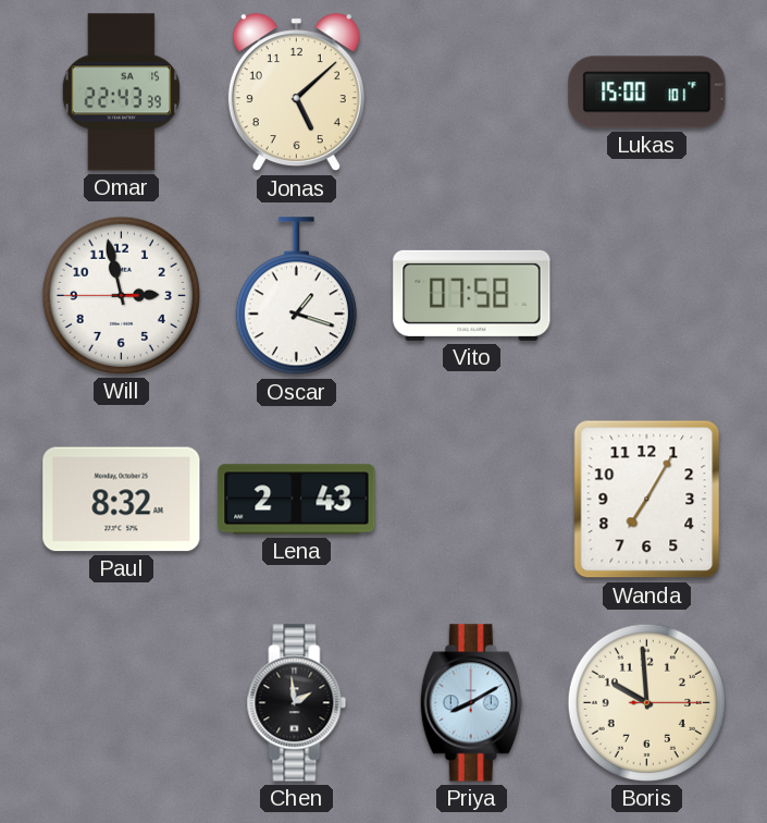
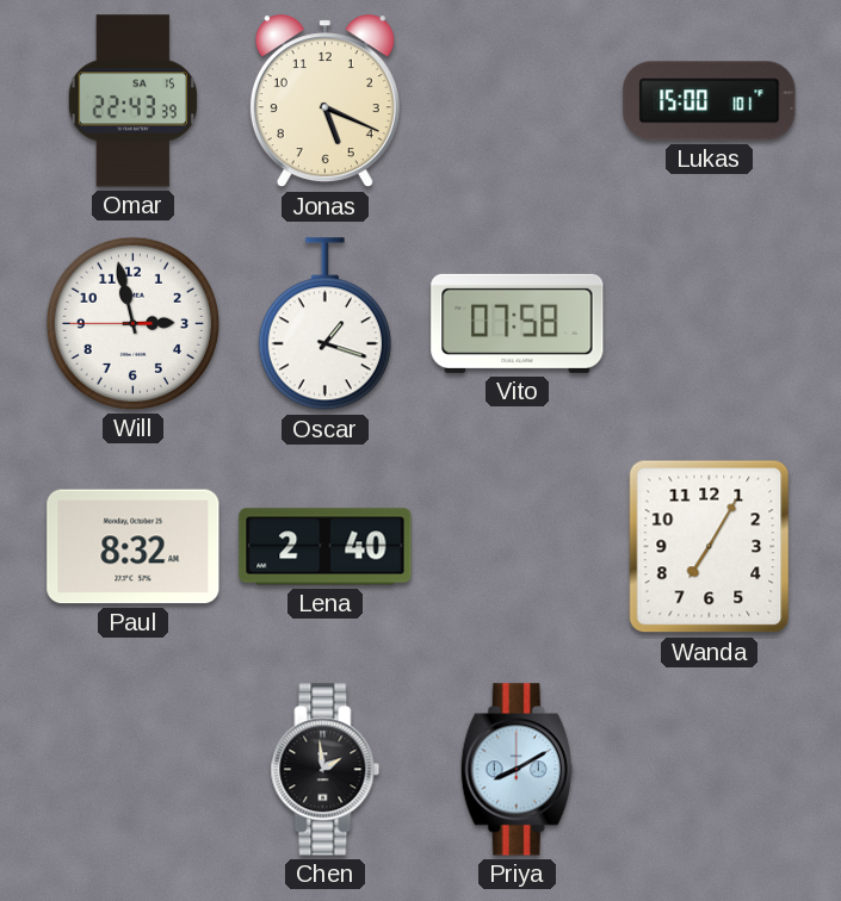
Jonas: 5:08 -> 5:19 (324, 101)
Lena: 2:43 -> 2:40 (326, 547)
Boris: 9:59 -> none (646, 702)
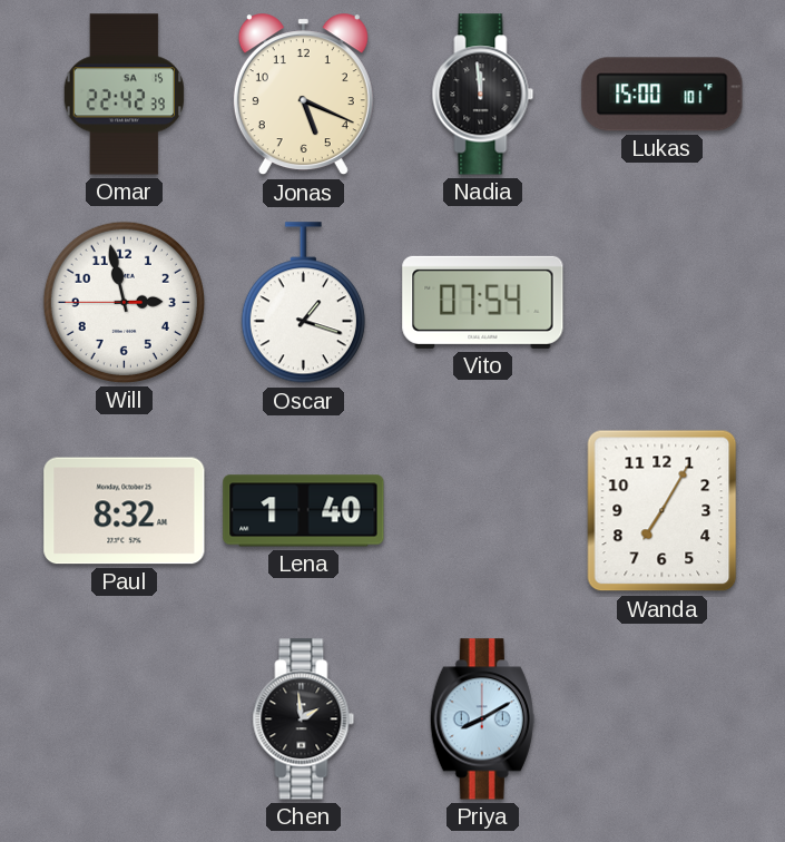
Omar: 22:43 -> 22:42 (124, 95)
Nadia: none -> 11:59 (483, 95)
Vito: 07:58 -> 07:54 (483, 302)
Lena: 2:40 -> 1:40 (304, 511)
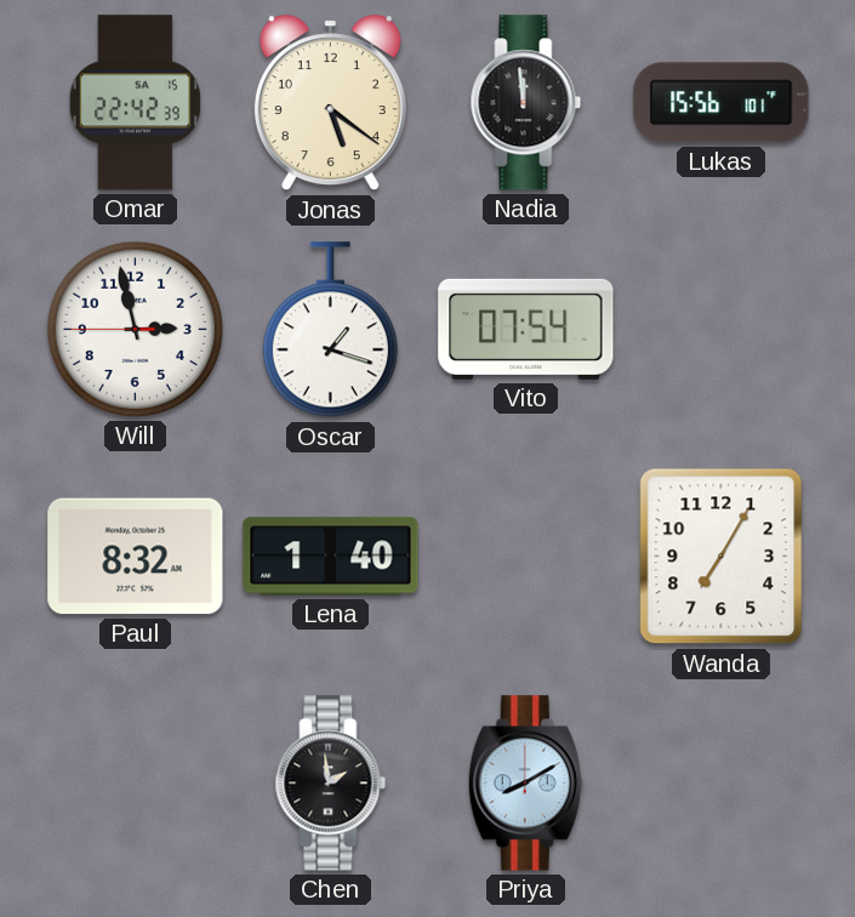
Jonas: 5:19 -> 5:21 (330, 103)
Lukas: 15:00 -> 15:56 (722, 103)
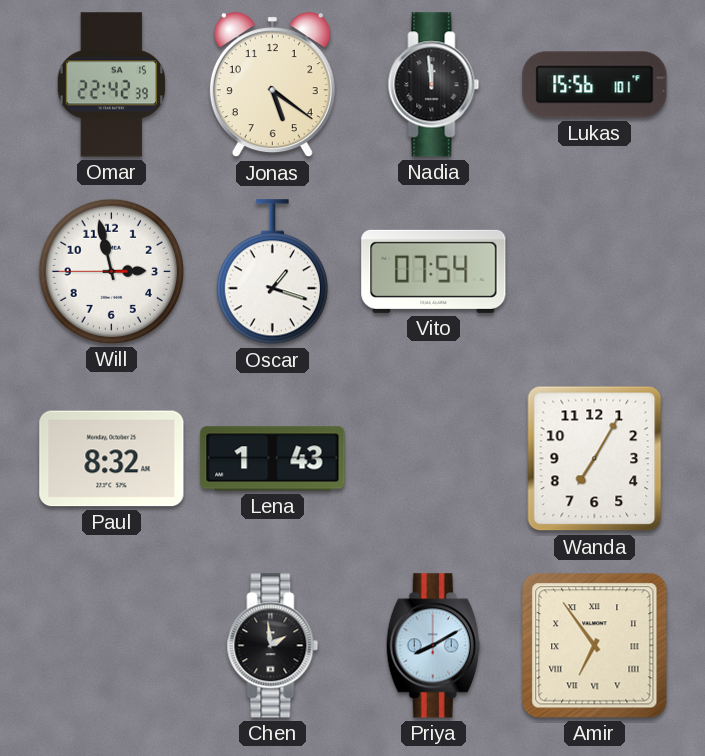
Lena: 1:40 -> 1:43 (273, 459)
Amir: none -> 6:54 (595, 646)
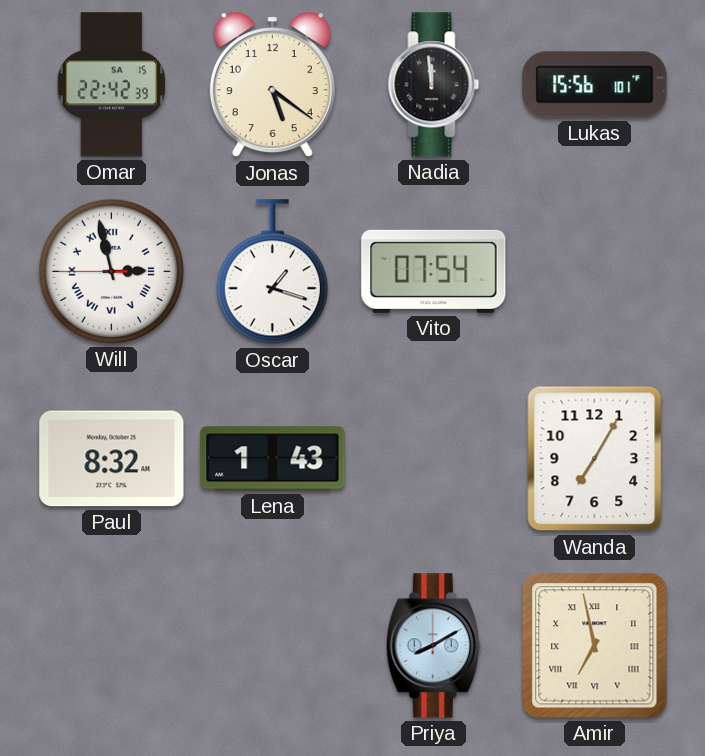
Will numerals: Arabic -> Roman (111, 271)
Chen: 1:59 -> none (273, 646)
Amir: 6:54 -> 6:58 (595, 646)
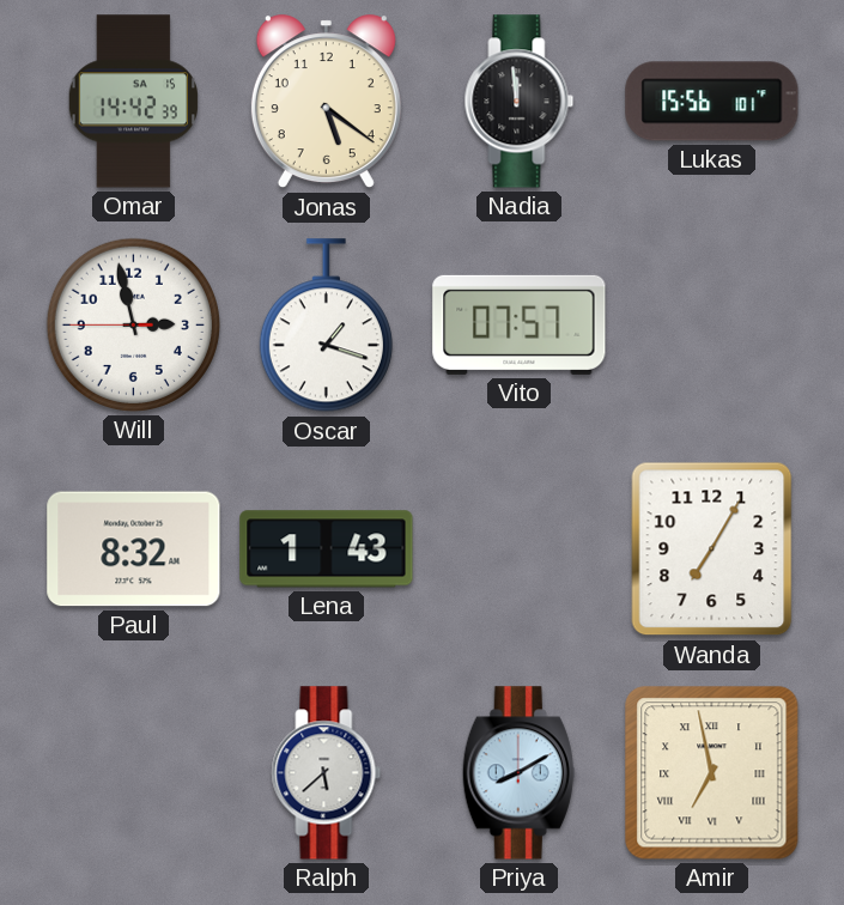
Omar: 22:42 -> 14:42 (133, 102)
Will numerals: Roman -> Arabic (133, 324)
Vito: 07:54 -> 07:57 (520, 324)
Ralph: none -> 5:38 (327, 773)
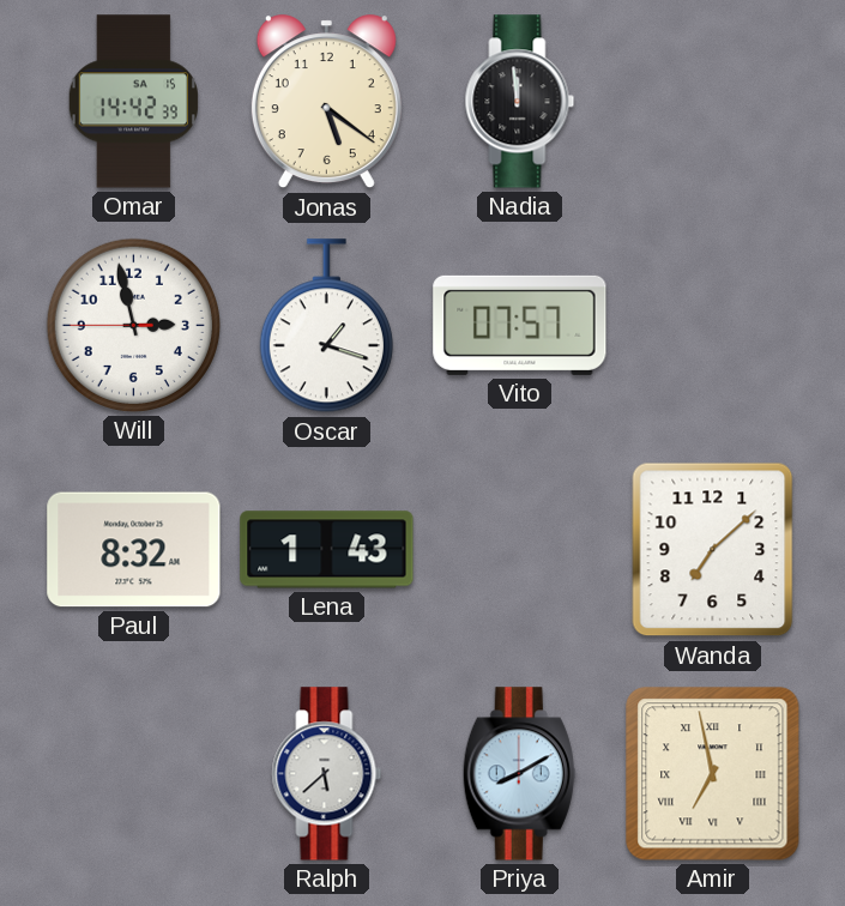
Lukas: 15:56 -> none (712, 102)
Wanda: 7:05 -> 7:08 (713, 550)
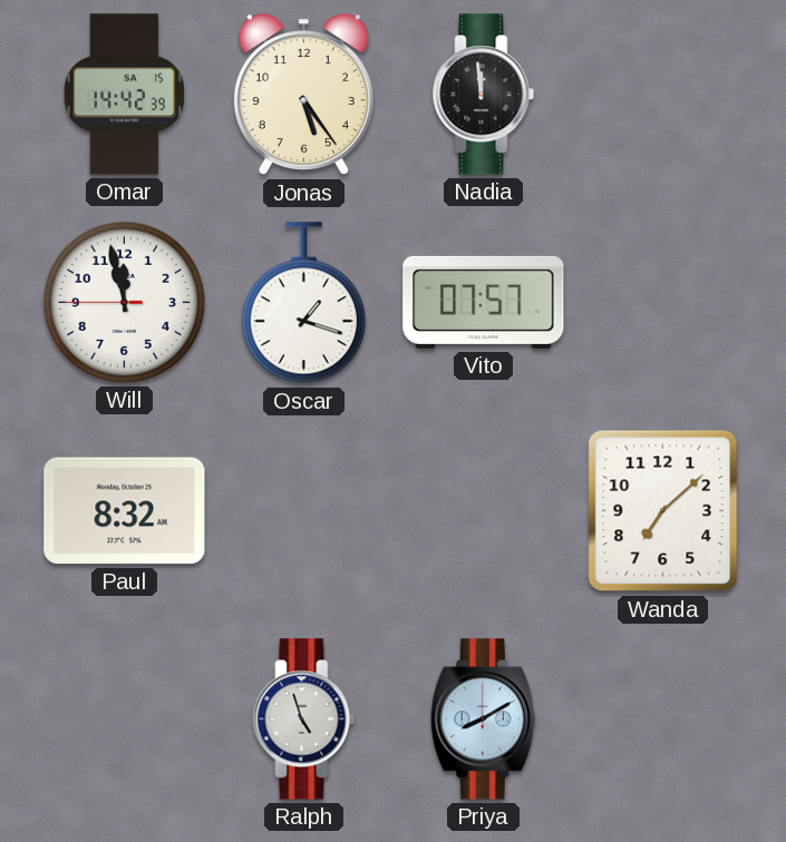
Jonas: 5:21 -> 5:24 (303, 95)
Will: 2:57 -> 11:57 (124, 302)
Lena: 1:43 -> none (327, 550)
Ralph: 5:38 -> 4:57 (304, 719)
Amir: 6:58 -> none (713, 774)
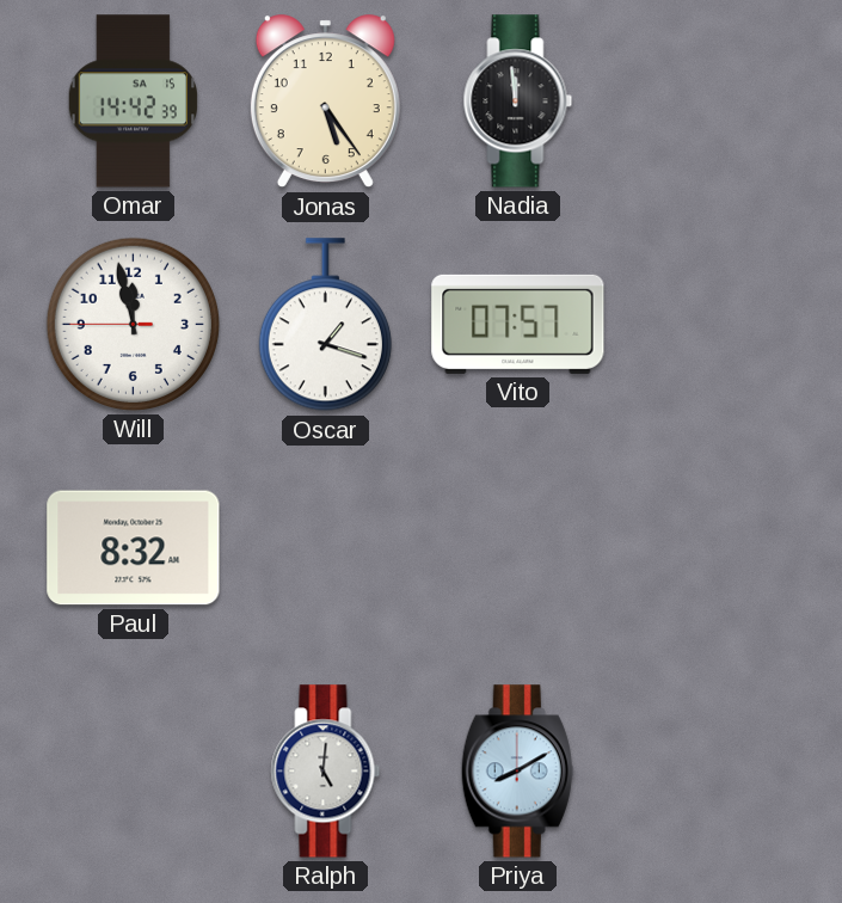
Wanda: 7:08 -> none (663, 511)
Ralph: 4:57 -> 5:01 (326, 772)
